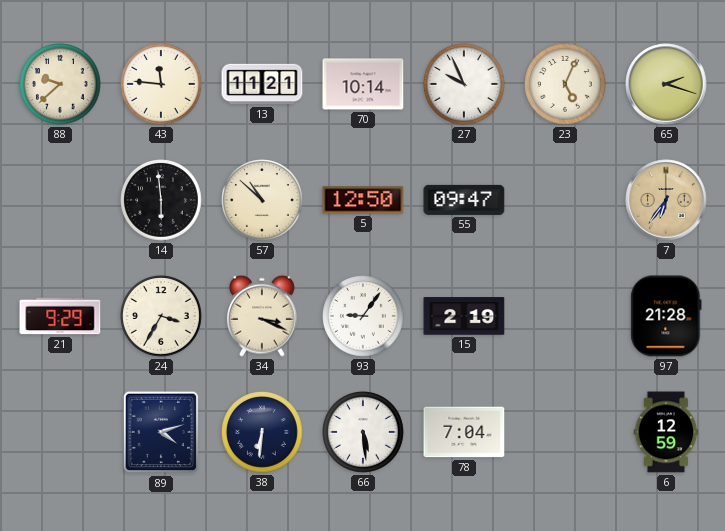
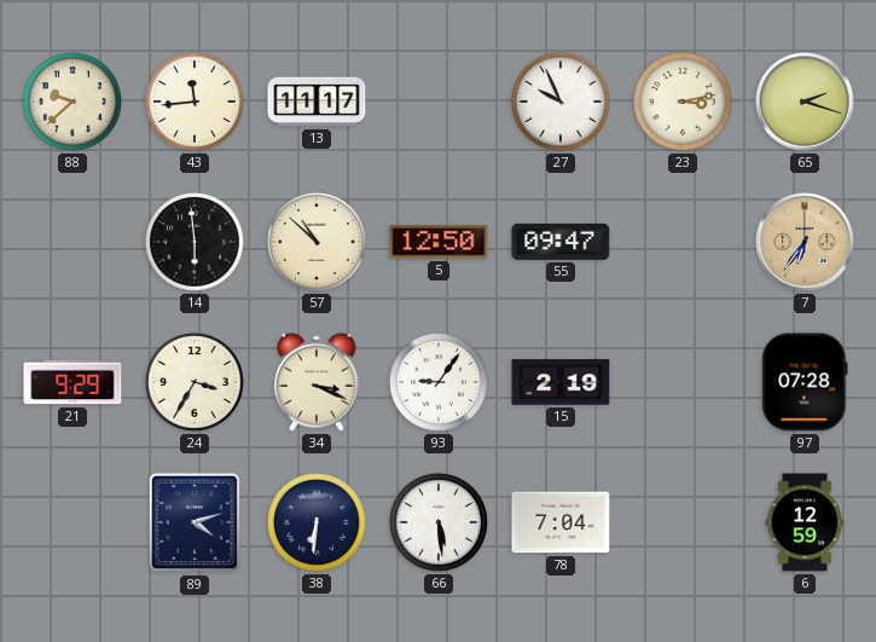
43: 11:46 -> 11:44 (196, 103)
13: 11:21 -> 11:17 (317, 102)
70: 10:14 -> none (363, 84)
23: 5:04 -> 3:13 (684, 103)
97: 21:28 -> 07:28 (805, 382)
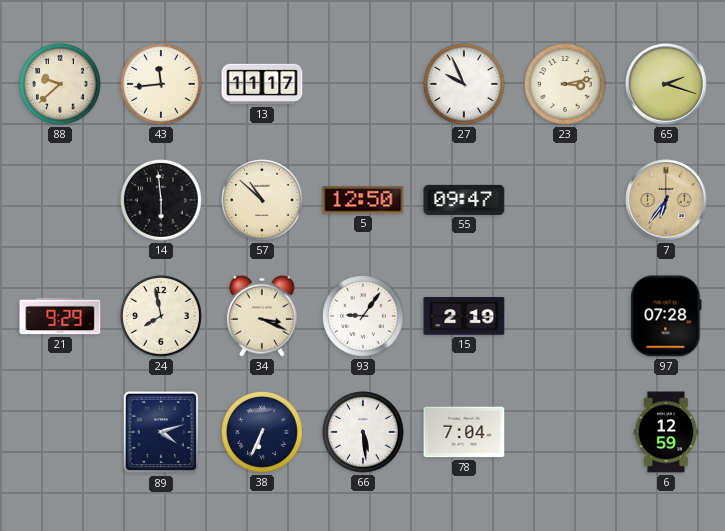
24: 3:35 -> 7:58 (162, 317)
38: 6:31 -> 6:34 (263, 433)
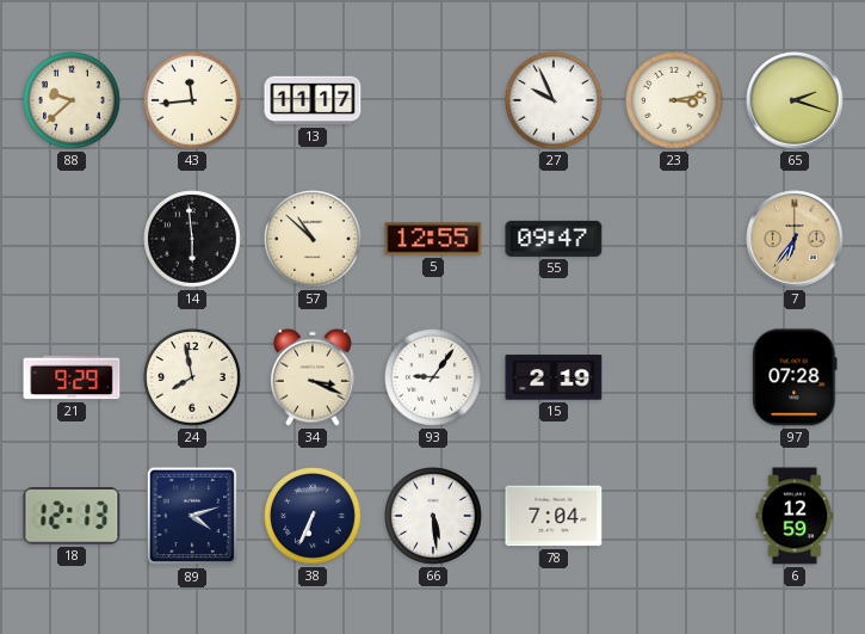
5: 12:50 -> 12:55 (433, 239)
18: none -> 12:13 (72, 516)
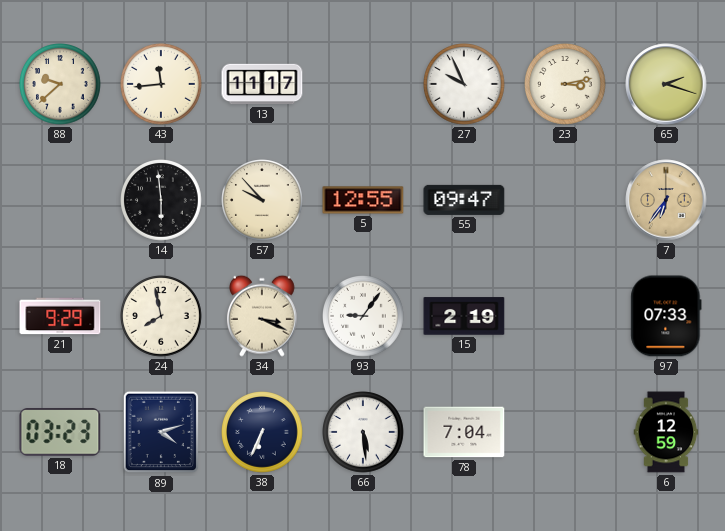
57: 10:52 -> 9:53 (263, 201)
97: 07:28 -> 07:33 (666, 316)
18: 12:13 -> 03:23 (60, 432)
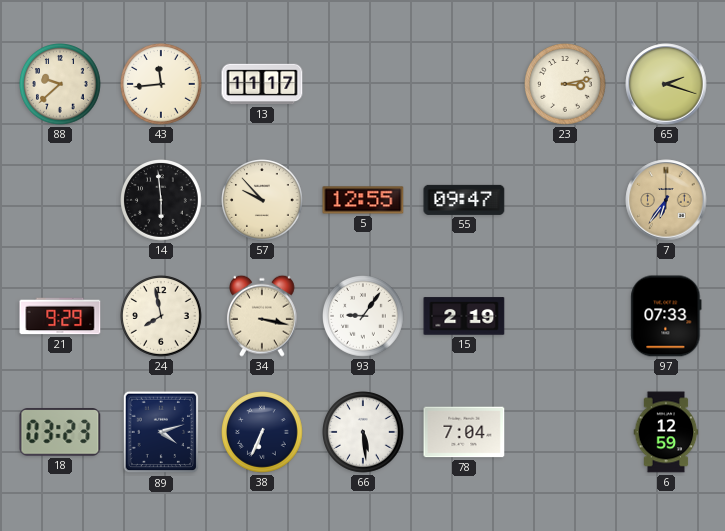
27: 9:56 -> none (465, 85)
34: 3:19 -> 3:17 (262, 316)
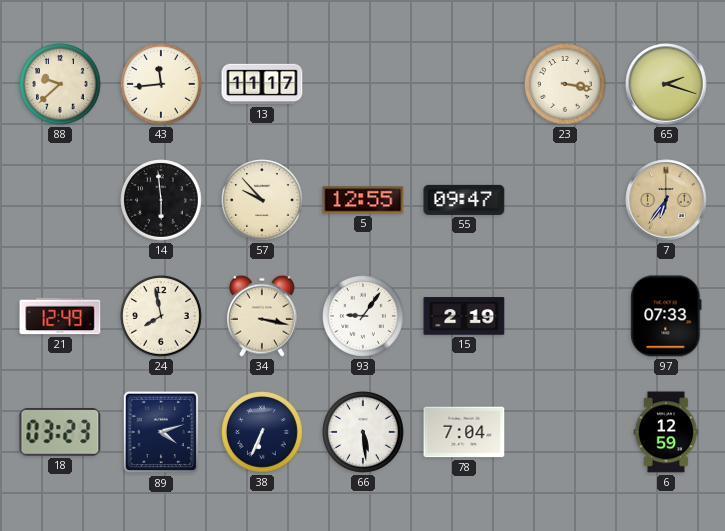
23: 3:13 -> 3:17 (566, 85)
21: 9:29 -> 12:49 (60, 316)
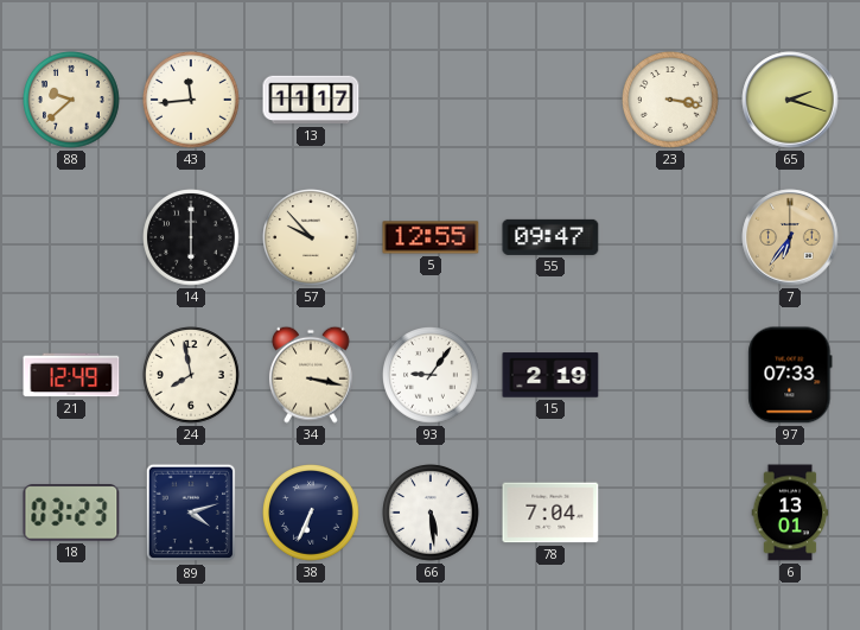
14: 5:59 -> 6:00 (192, 238)
6: 12:59 -> 13:01 (790, 513)
